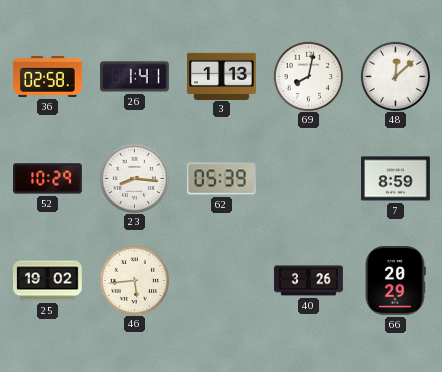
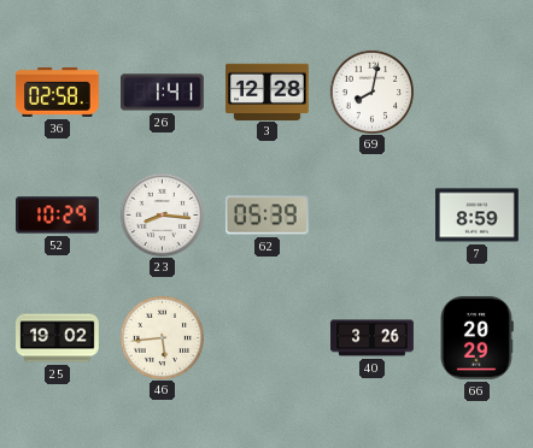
3: 1:13 -> 12:28 (268, 92)
48: 12:08 -> none (395, 76)
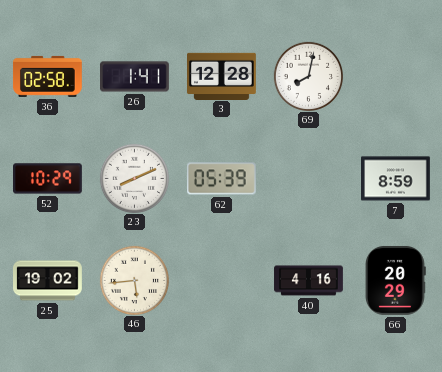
23: 8:16 -> 8:11 (134, 178)
40: 3:26 -> 4:16 (309, 281)
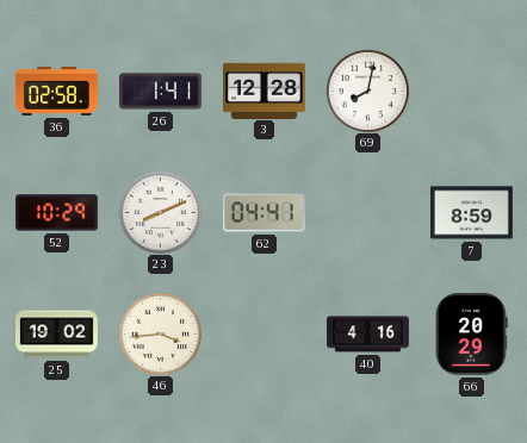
62: 05:39 -> 04:41 (263, 213)
46: 5:44 -> 3:44 (160, 333)
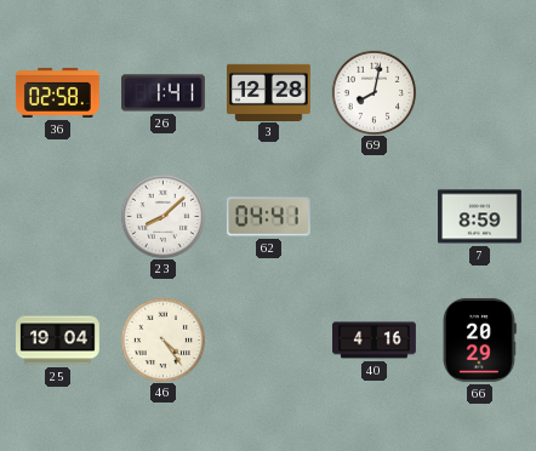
52: 10:29 -> none (57, 213)
23: 8:11 -> 8:08 (162, 216)
25: 19:02 -> 19:04 (58, 341)
46: 3:44 -> 4:24 (162, 339)
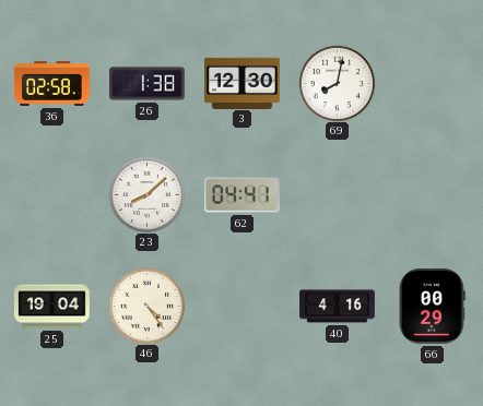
26: 1:41 -> 1:38 (148, 84)
3: 12:28 -> 12:30 (243, 83)
7: 8:59 -> none (480, 217)
66: 20:29 -> 00:29 (432, 306)
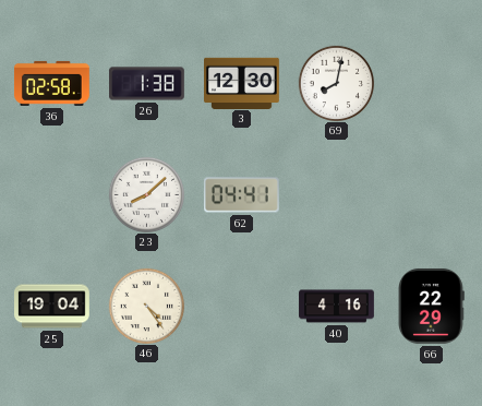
66: 00:29 -> 22:29 (431, 306)
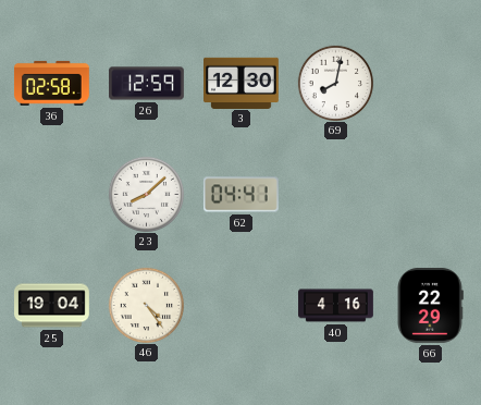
26: 1:38 -> 12:59 (147, 84)
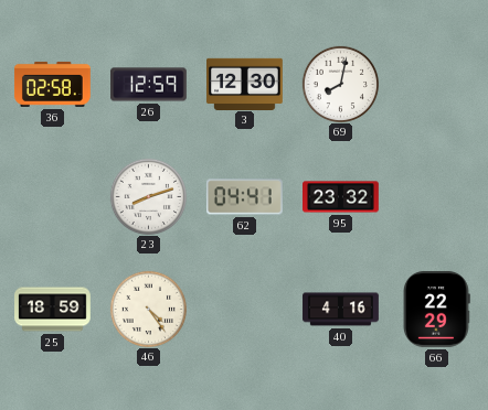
23: 8:08 -> 8:12 (148, 196)
95: none -> 23:32 (341, 197)
25: 19:04 -> 18:59 (53, 310)
